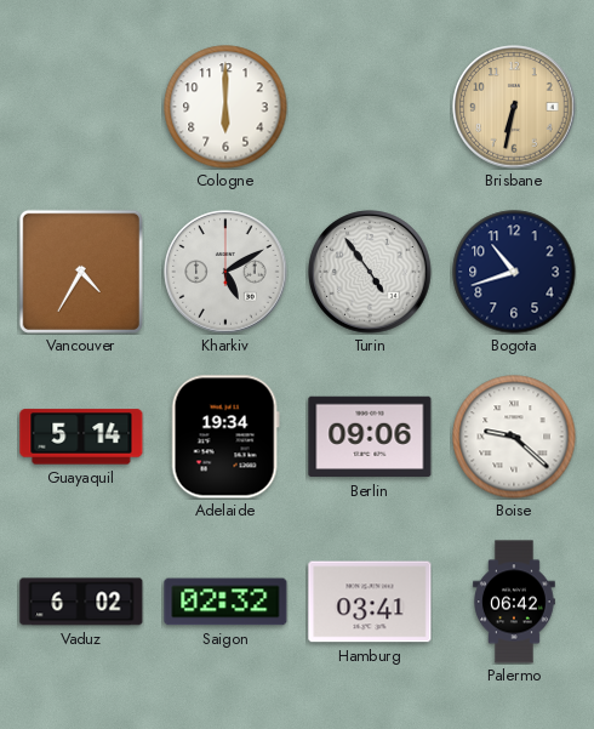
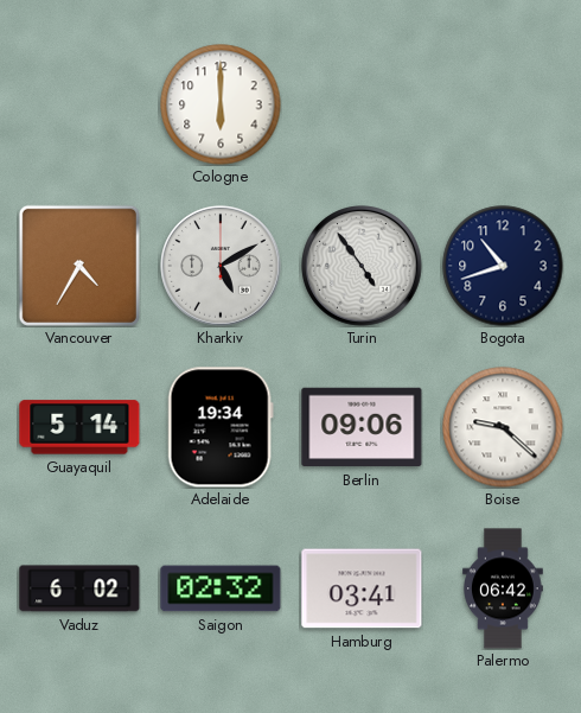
Brisbane: 6:32 -> none (514, 107)
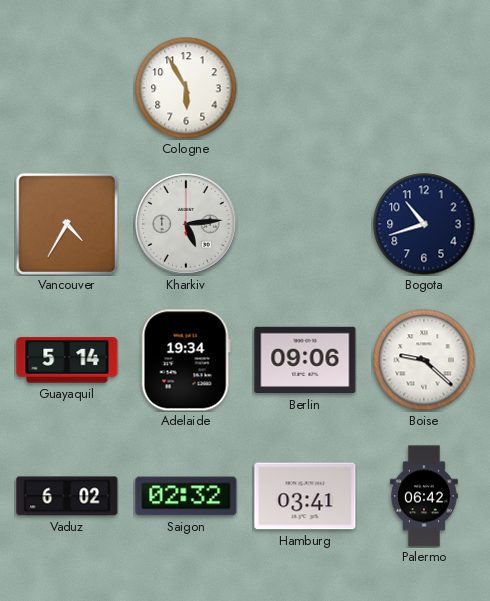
Cologne: 6:00 -> 5:55 (186, 88)
Kharkiv: 5:10 -> 5:14 (186, 224)
Turin: 4:54 -> none (362, 266)
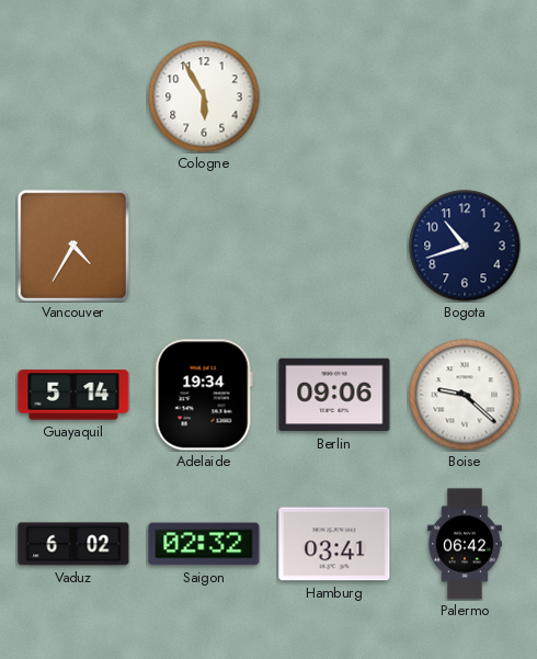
Kharkiv: 5:14 -> none (186, 224)
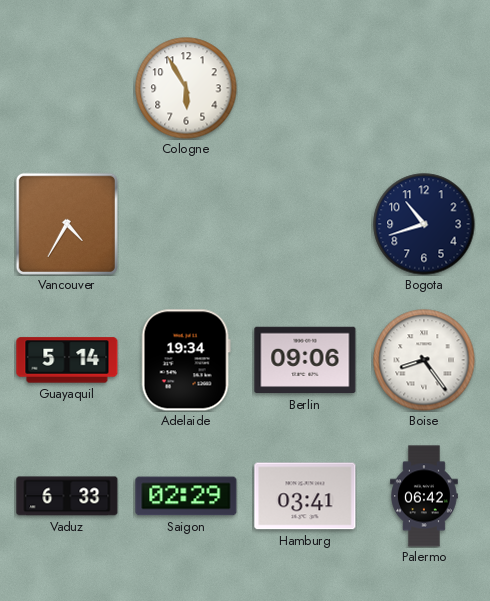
Boise: 9:22 -> 8:24 (424, 360)
Vaduz: 6:02 -> 6:33 (67, 496)
Saigon: 02:32 -> 02:29 (186, 496)
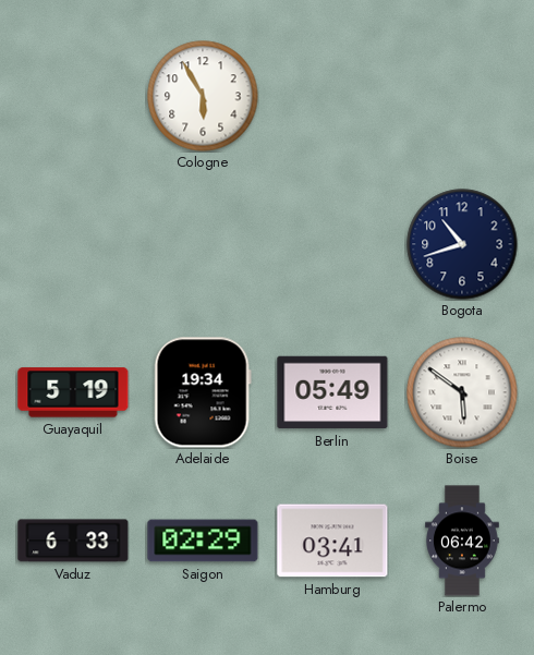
Vancouver: 4:35 -> none (67, 224)
Guayaquil: 5:14 -> 5:19 (73, 392)
Berlin: 09:06 -> 05:49 (332, 392)
Boise: 8:24 -> 5:51 (462, 392)
